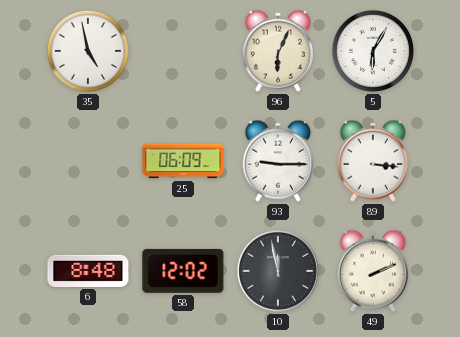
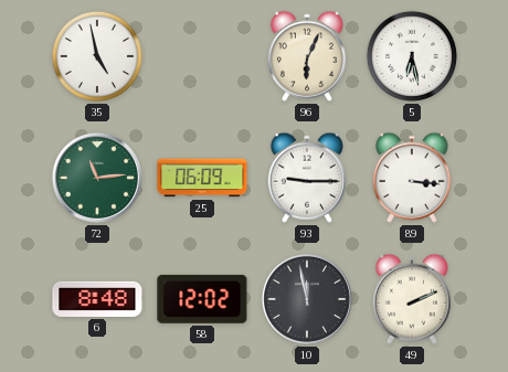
5: 6:05 -> 6:28 (412, 56)
72: none -> 11:14 (97, 178)
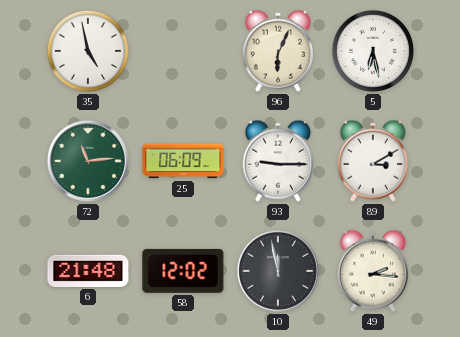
89: 3:16 -> 3:10 (373, 161)
6: 8:48 -> 21:48 (88, 271)
49: 2:11 -> 2:16 (373, 271)
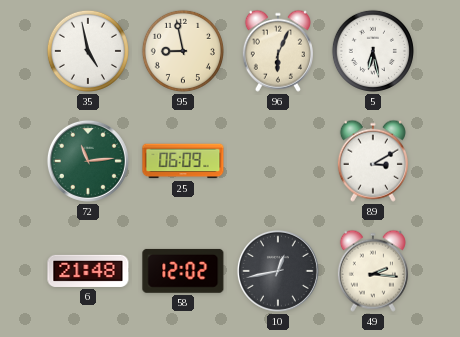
95: none -> 8:58 (183, 51)
93: 9:15 -> none (278, 161)
10: 11:58 -> 12:43 (278, 271)
